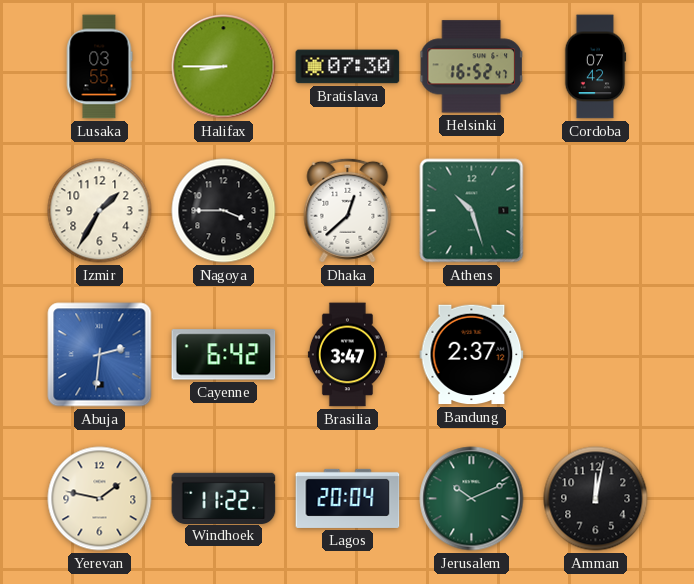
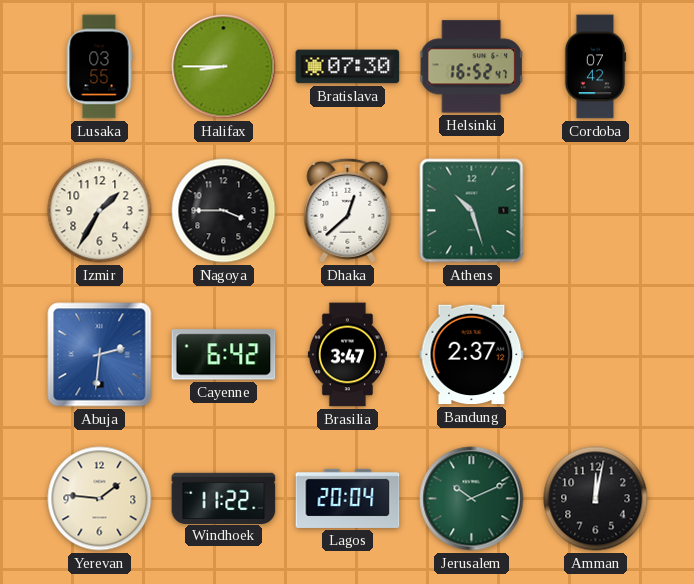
Yerevan: 1:47 -> 1:46 (100, 499)
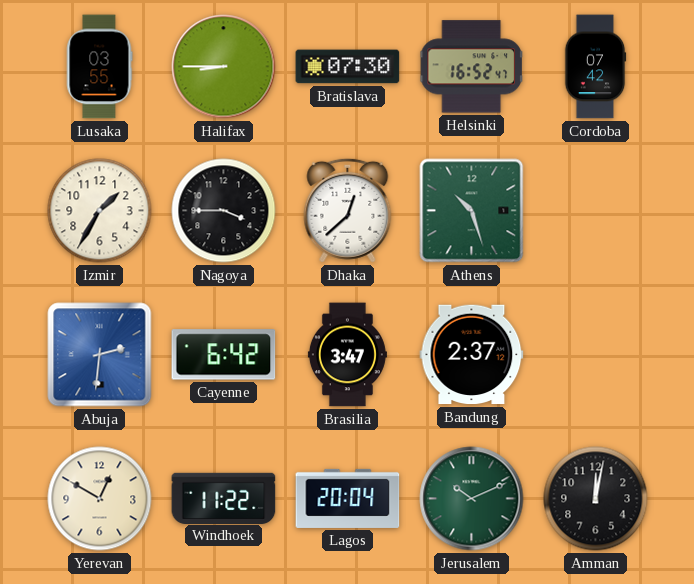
Yerevan: 1:46 -> 12:50 (100, 499)
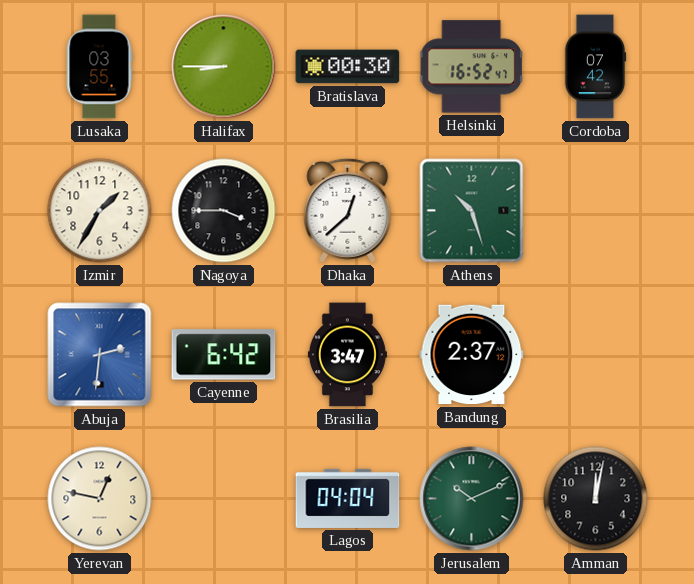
Bratislava: 07:30 -> 00:30 (348, 67)
Yerevan: 12:50 -> 12:47 (100, 499)
Windhoek: 11:22 -> none (224, 498)
Lagos: 20:04 -> 04:04 (348, 498)
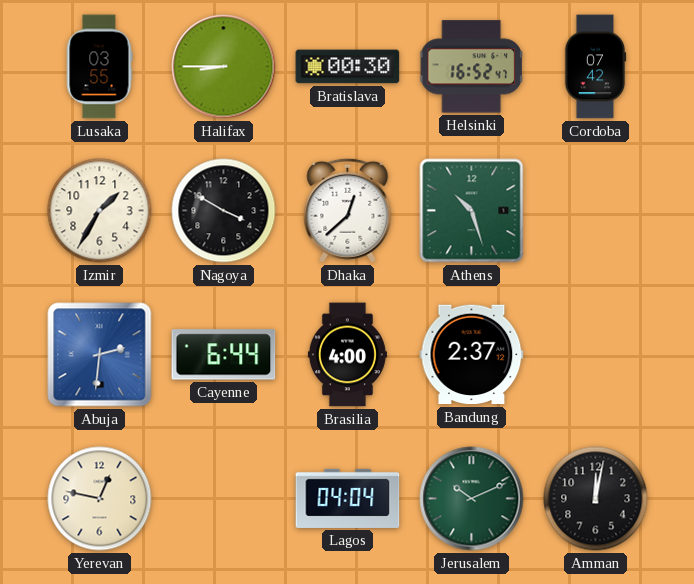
Nagoya: 3:45 -> 3:50 (224, 211)
Cayenne: 6:42 -> 6:44 (224, 355)
Brasilia: 3:47 -> 4:00 (347, 355)
